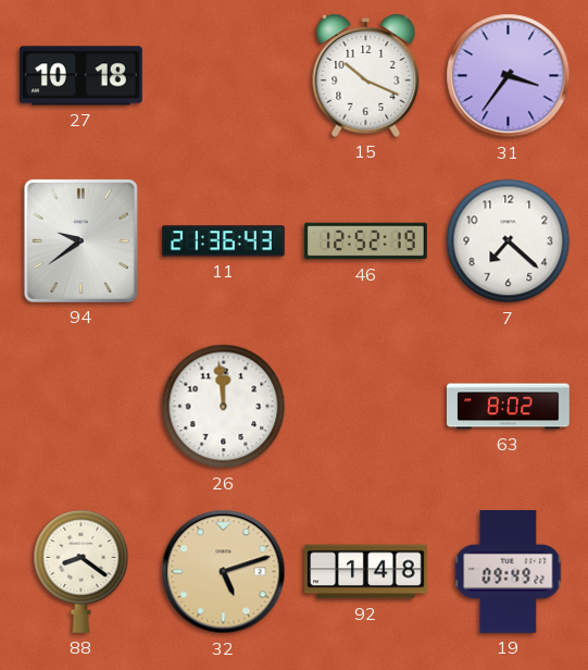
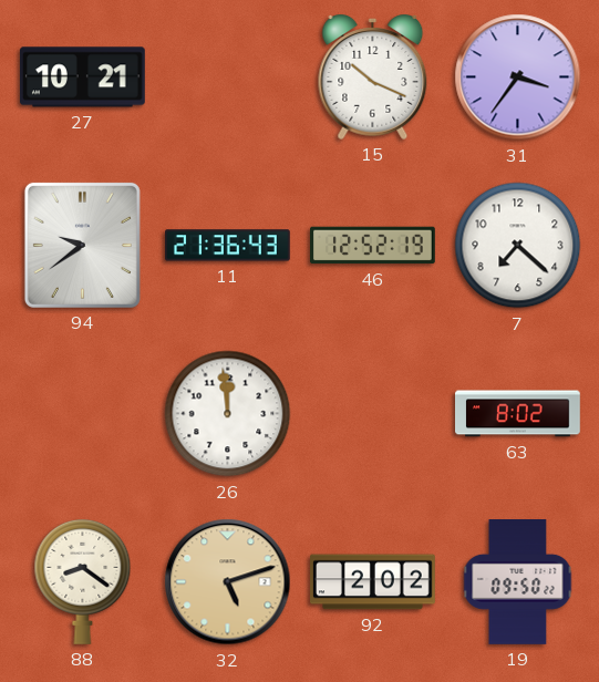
27: 10:18 -> 10:21 (82, 77)
92: 1:48 -> 2:02 (373, 582)
19: 09:49 -> 09:50 (518, 582)
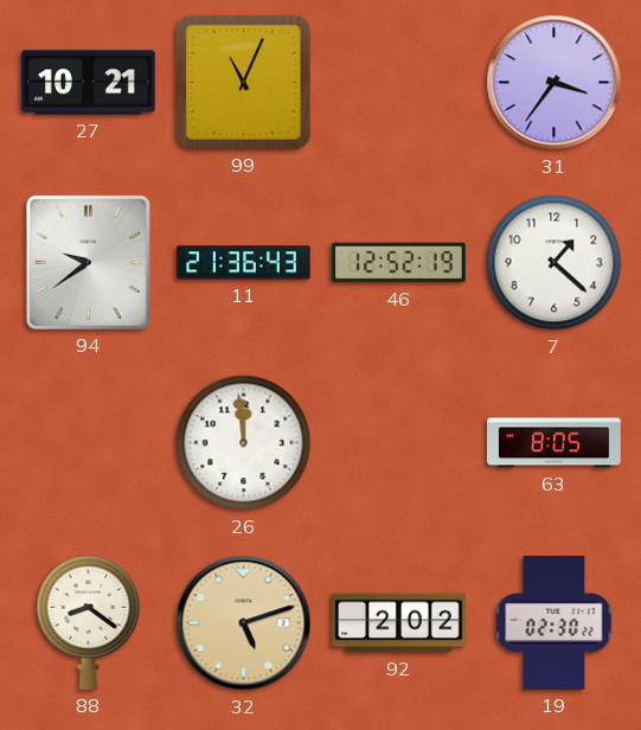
99: none -> 11:04 (243, 82)
15: 10:19 -> none (373, 77)
7: 7:22 -> 1:22 (555, 263)
63: 8:02 -> 8:05 (555, 443)
19: 09:50 -> 02:30 (555, 623)
